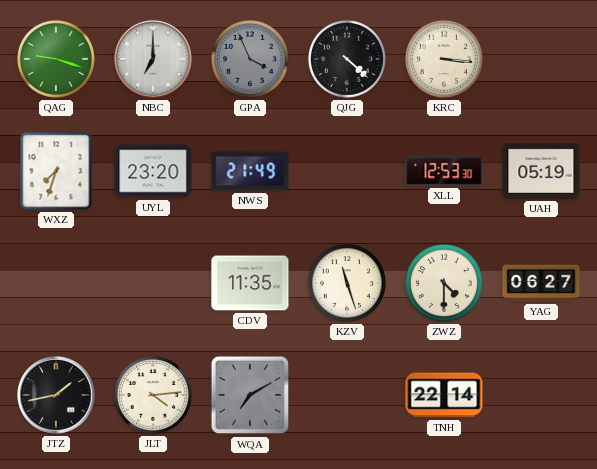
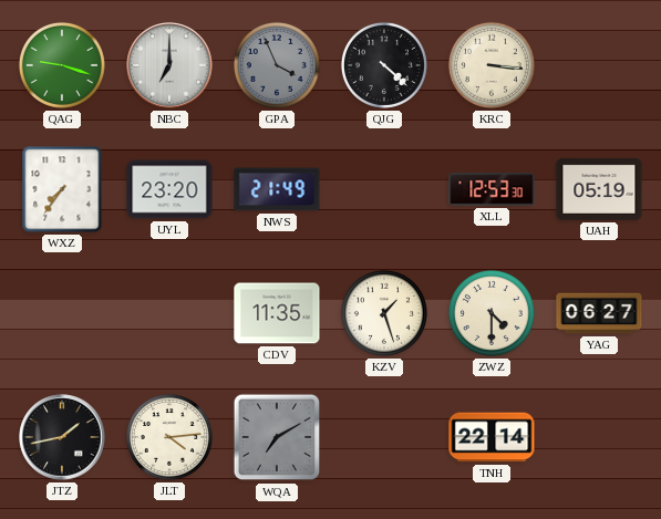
WXZ: 7:33 -> 7:36 (62, 189)
KZV: 11:27 -> 1:27 (384, 313)
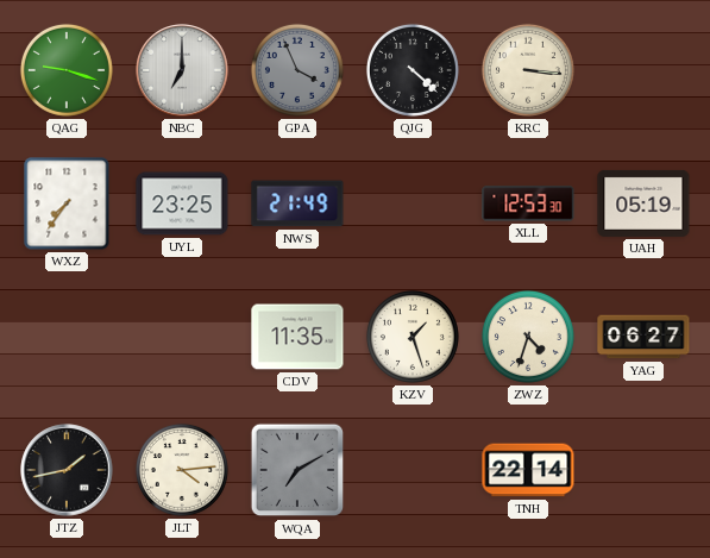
UYL: 23:20 -> 23:25 (182, 203)
ZWZ: 4:30 -> 4:33 (528, 337)
